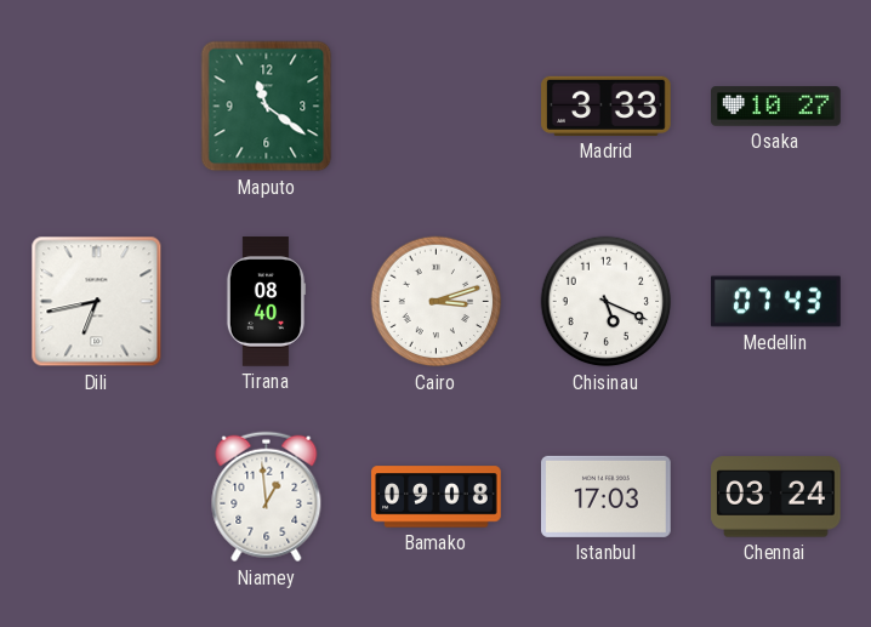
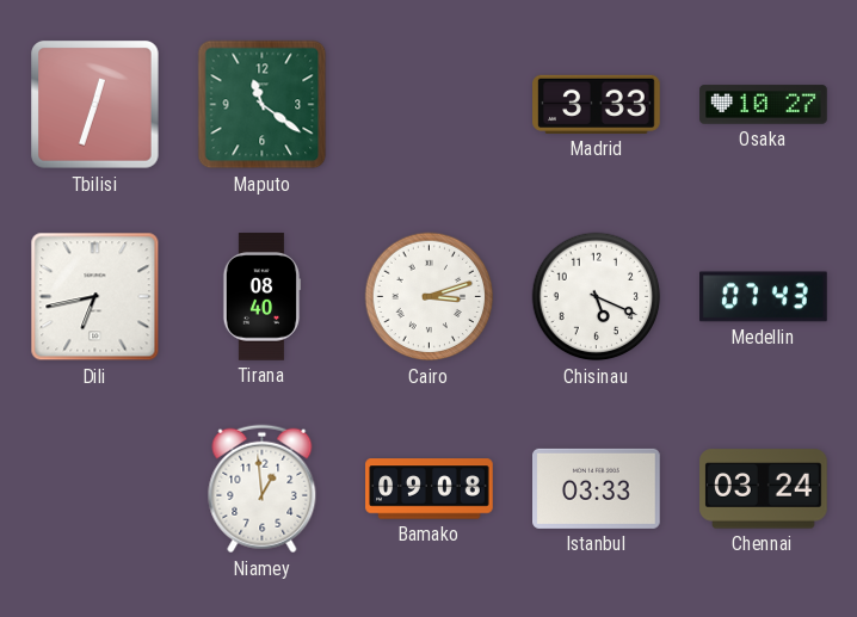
Tbilisi: none -> 12:33 (95, 105)
Istanbul: 17:03 -> 03:33 (597, 488)
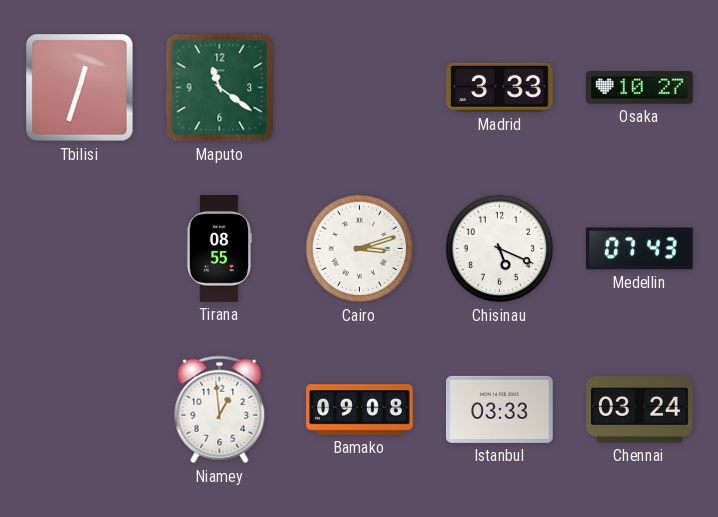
Dili: 6:43 -> none (95, 297)
Tirana: 08:40 -> 08:55 (219, 249)
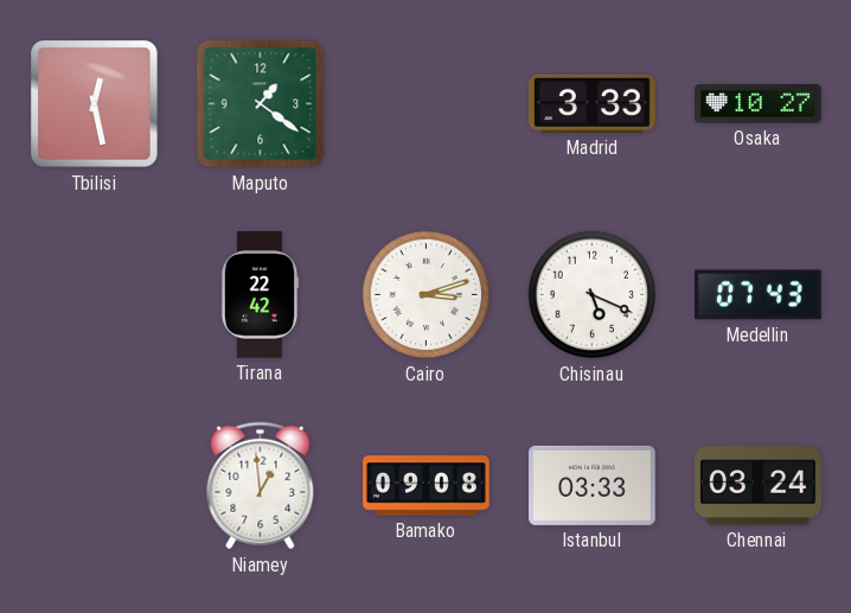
Tbilisi: 12:33 -> 12:28 (95, 104)
Maputo: 11:21 -> 1:21 (261, 104)
Tirana: 08:55 -> 22:42 (260, 295)
